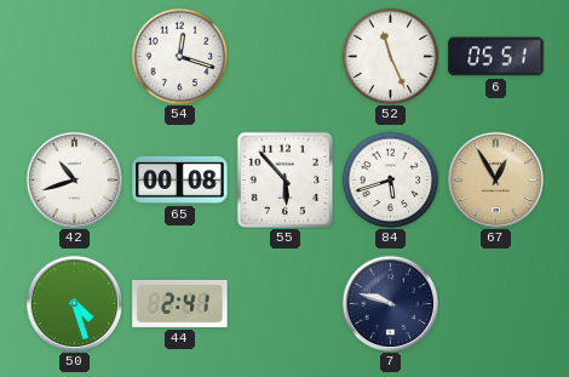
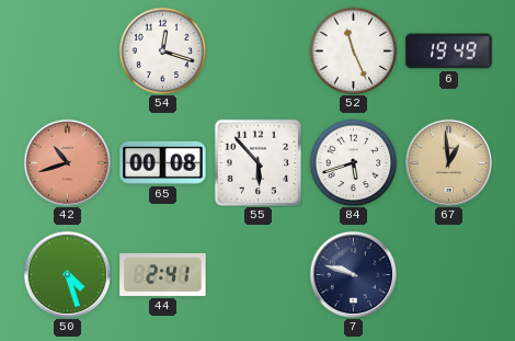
6: 05:51 -> 19:49 (449, 52)
42 dial: white -> salmon (67, 162)
67: 12:55 -> 12:59 (448, 162)
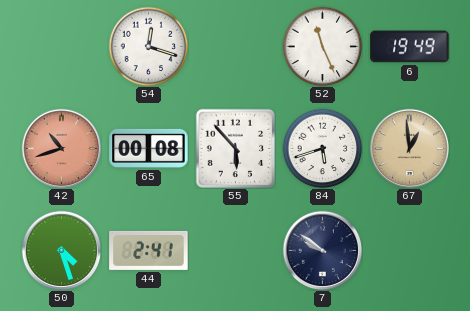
7: 9:48 -> 9:51 (322, 250)
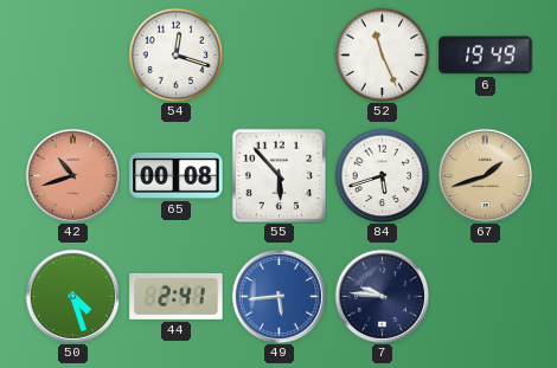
67: 12:59 -> 1:42 (485, 175)
49: none -> 5:44 (278, 296)
7: 9:51 -> 9:46 (382, 296)
